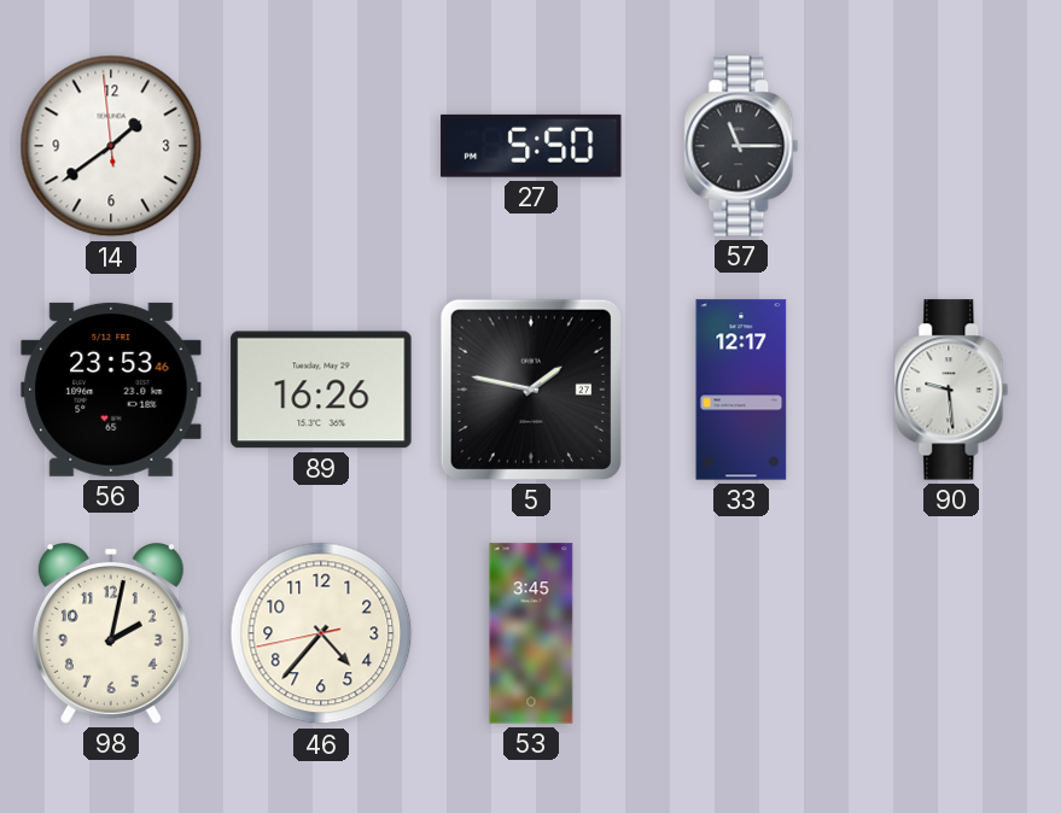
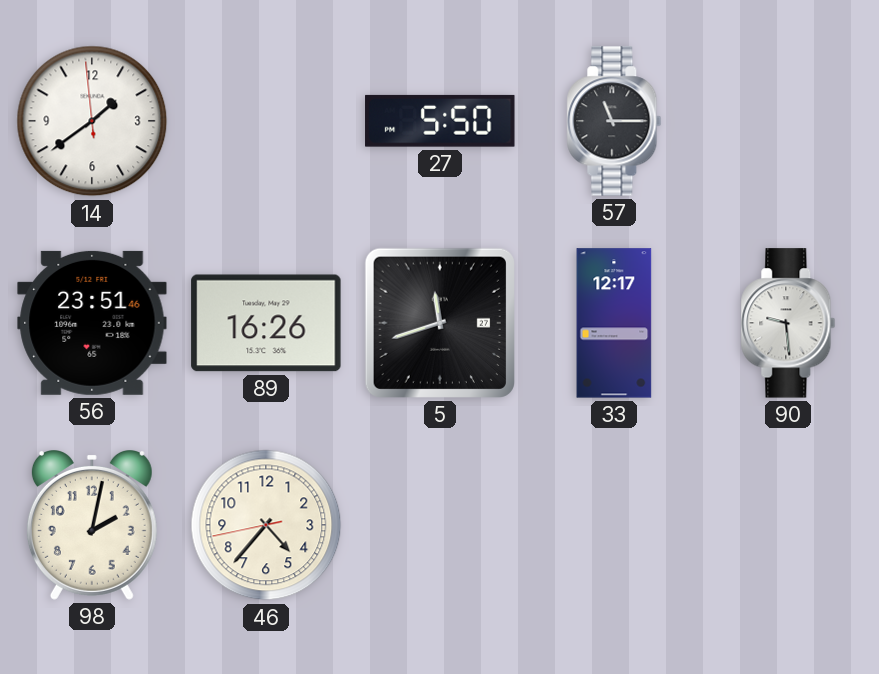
56: 23:53 -> 23:51 (92, 323)
5: 1:47 -> 11:42 (440, 323)
53: 3:45 -> none (531, 633)
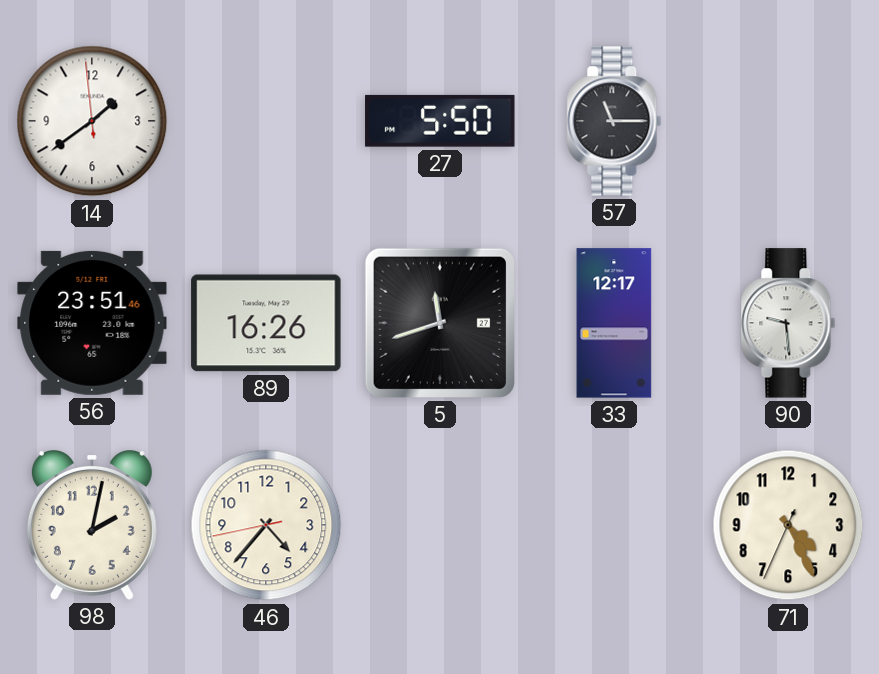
71: none -> 4:25 (788, 525)
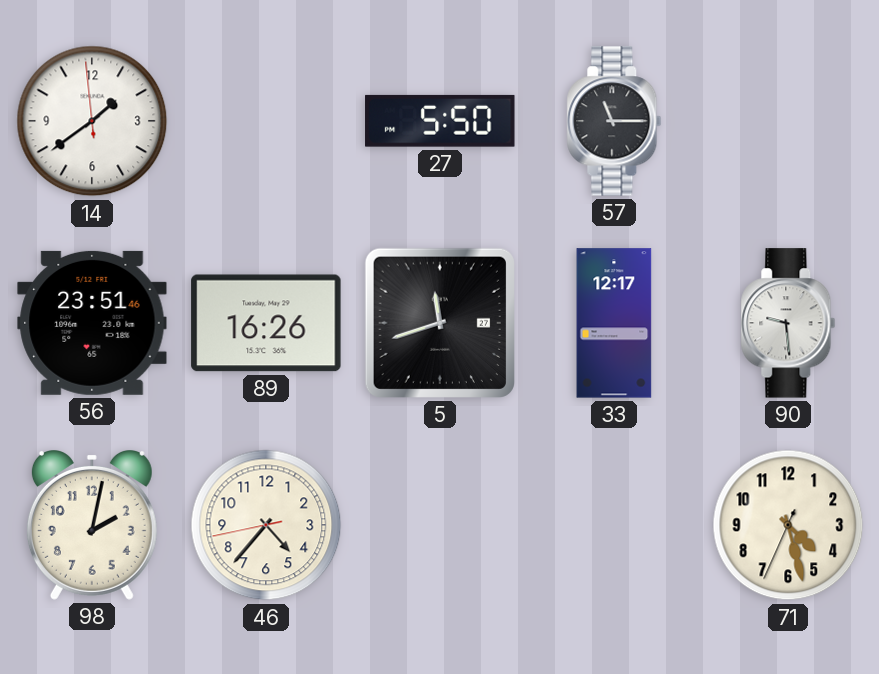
71: 4:25 -> 4:27 (788, 525)
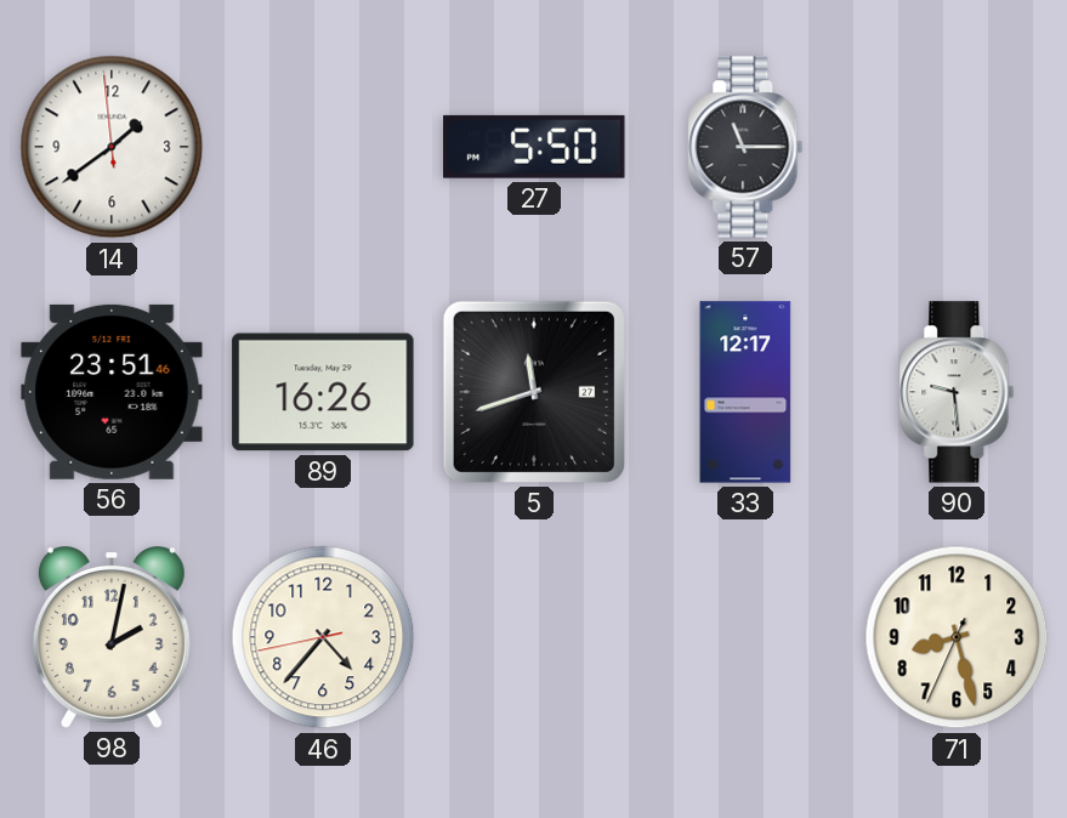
71: 4:27 -> 8:27 (957, 637)
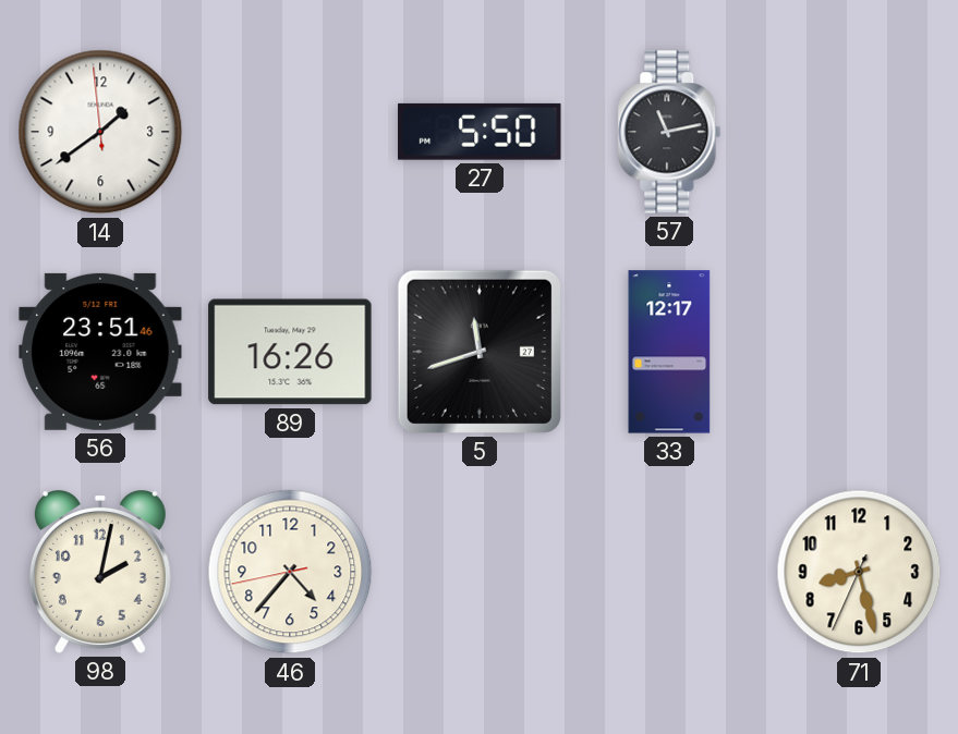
57: 11:15 -> 11:13 (669, 132)
90: 9:29 -> none (957, 392)
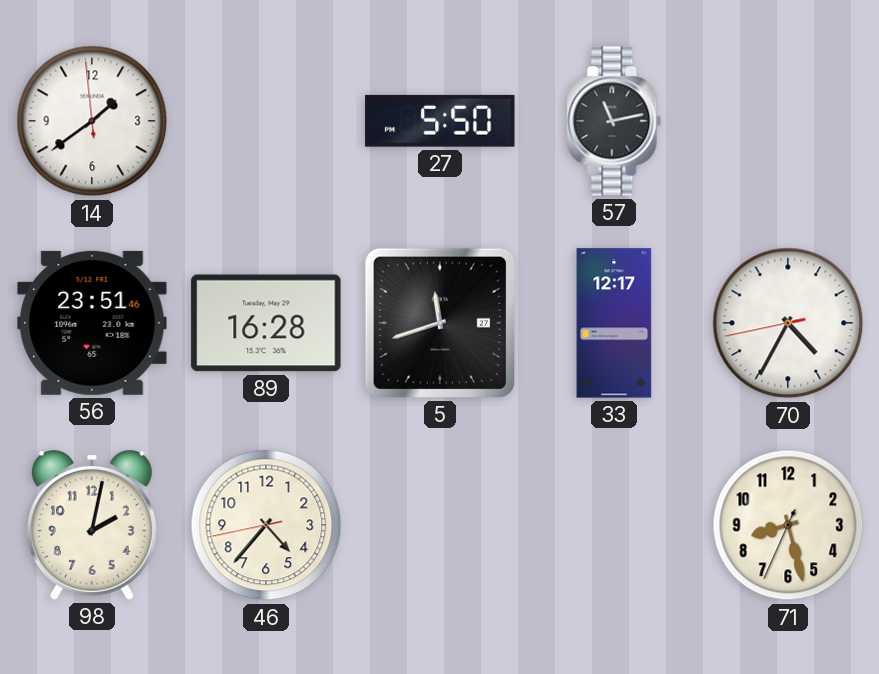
89: 16:26 -> 16:28 (266, 323)
70: none -> 4:34 (788, 323)
